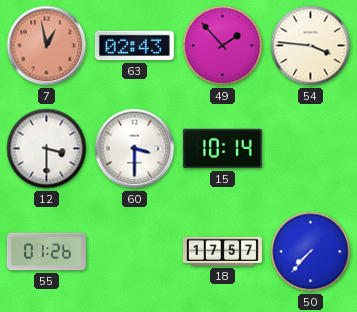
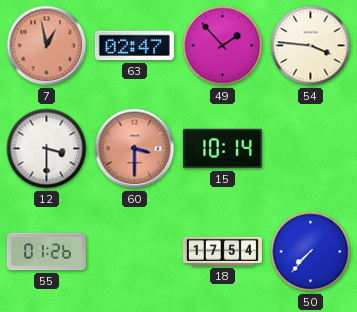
63: 02:43 -> 02:47 (134, 46)
60 dial: white -> salmon (135, 149)
18: 17:57 -> 17:54 (222, 251)
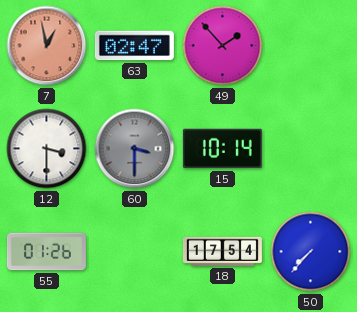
54: 3:46 -> none (311, 46)
60 dial: salmon -> grey (135, 149)
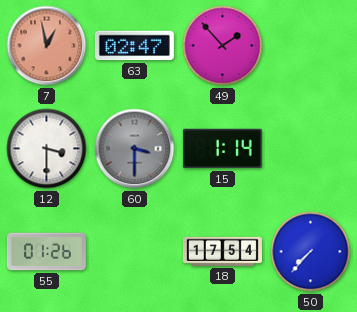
15: 10:14 -> 1:14 (222, 149)
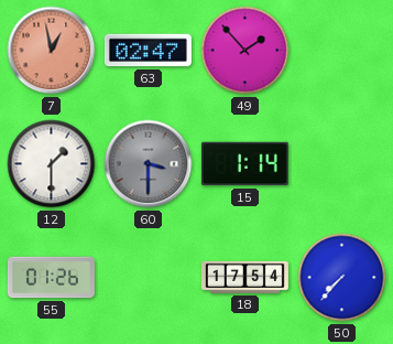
12: 3:30 -> 1:30 (52, 164)
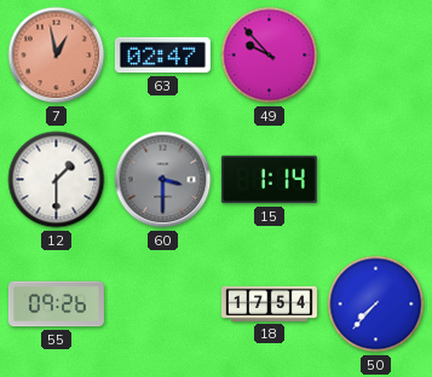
49: 1:53 -> 9:53 (270, 56)
55: 01:26 -> 09:26 (56, 304)
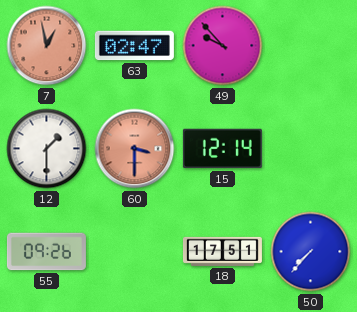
60 dial: grey -> salmon (135, 149)
15: 1:14 -> 12:14 (222, 149)
18: 17:54 -> 17:51 (222, 251)
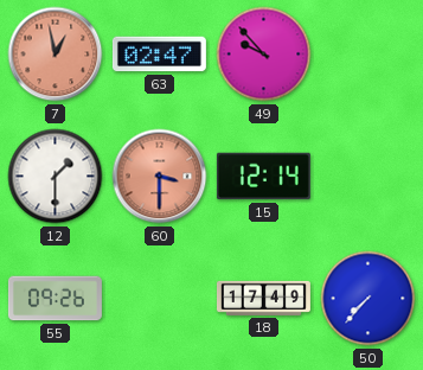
18: 17:51 -> 17:49 (263, 298)
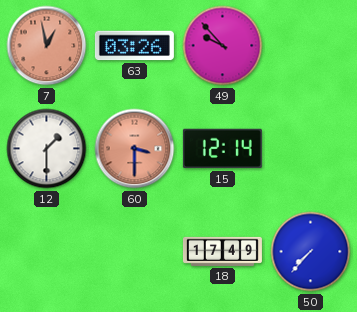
63: 02:47 -> 03:26 (134, 46)
55: 09:26 -> none (55, 299)
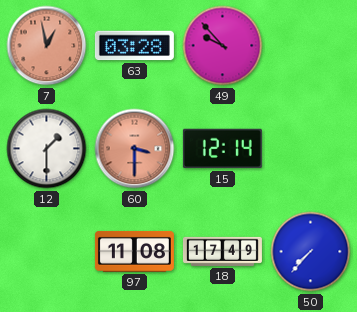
63: 03:26 -> 03:28 (134, 46)
97: none -> 11:08 (134, 251)
